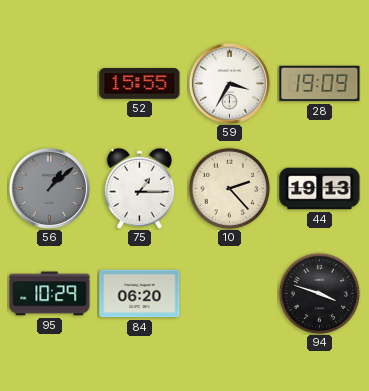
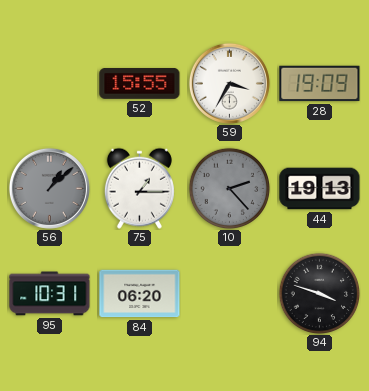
10 dial: cream -> grey (229, 188)
95: 10:29 -> 10:31 (50, 294)
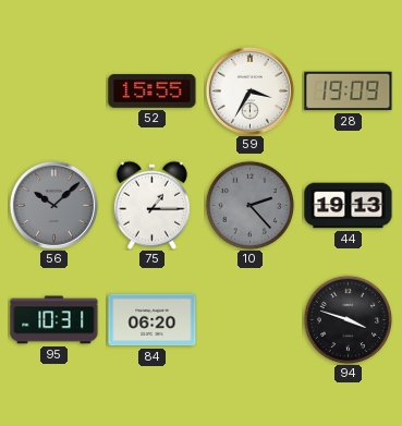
56: 1:08 -> 10:08 (53, 205)
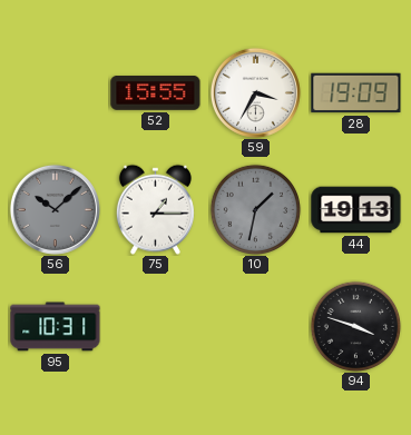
10: 2:23 -> 1:32 (255, 209)
84: 06:20 -> none (153, 320)
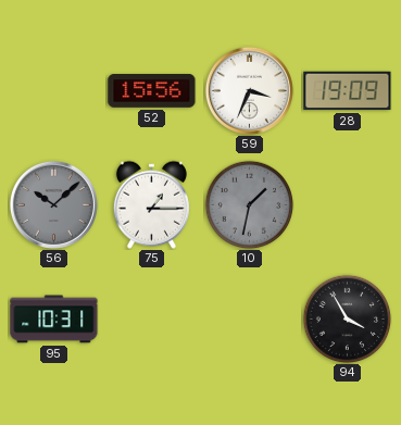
52: 15:55 -> 15:56 (152, 91)
59: 3:35 -> 3:34 (249, 90)
44: 19:13 -> none (356, 210)
94: 3:48 -> 3:55 (347, 318)
